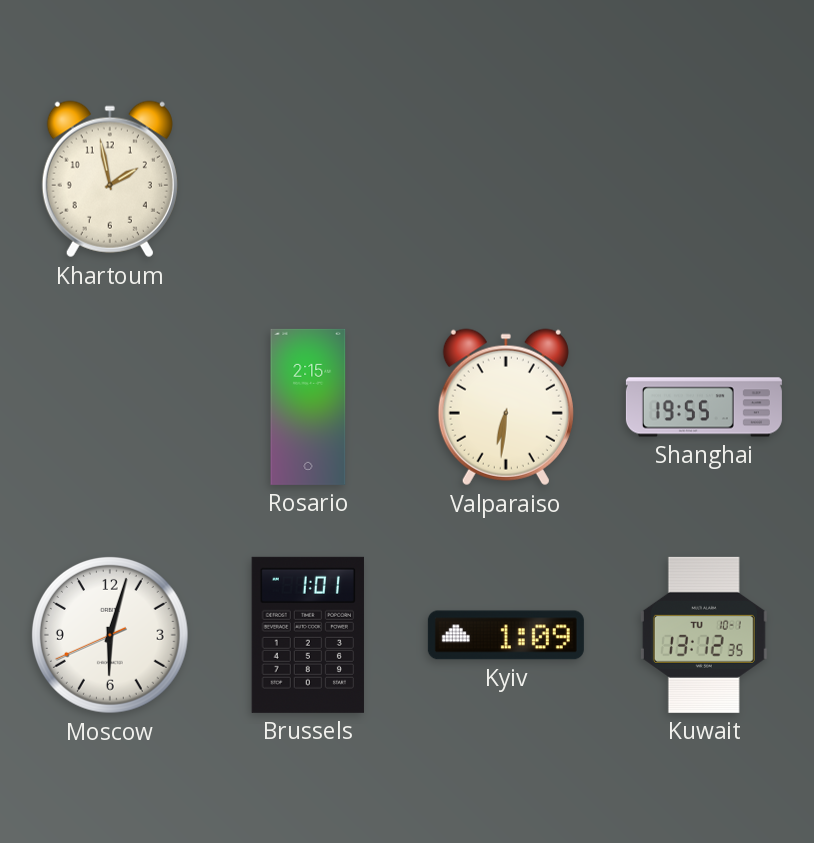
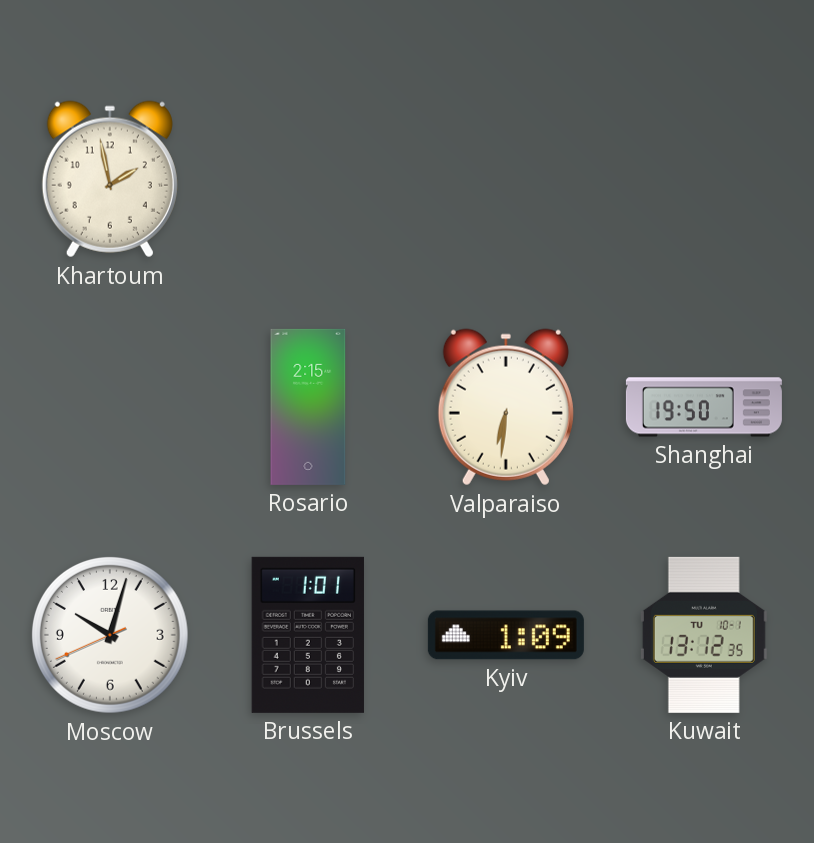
Shanghai: 19:55 -> 19:50 (704, 407)
Moscow: 6:02 -> 10:02 (110, 635)
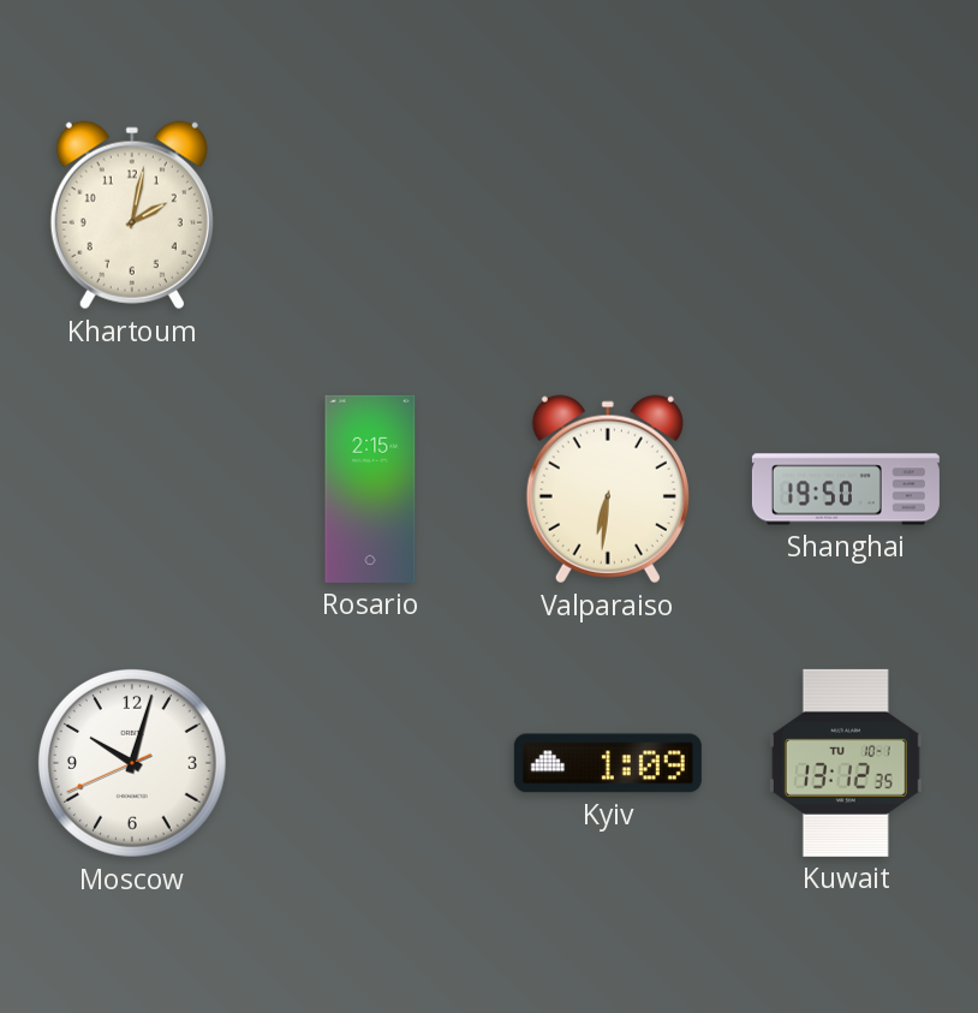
Khartoum: 1:58 -> 2:02 (132, 215)
Brussels: 1:01 -> none (308, 635)
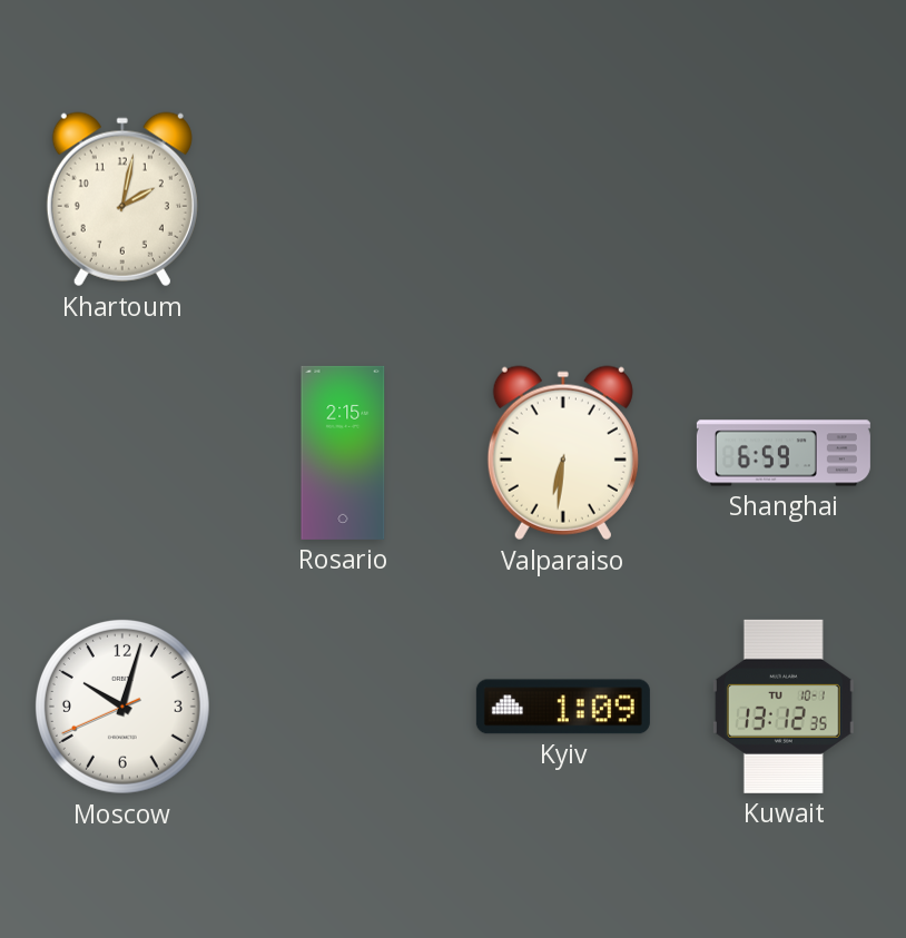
Shanghai: 19:50 -> 6:59 (784, 453)
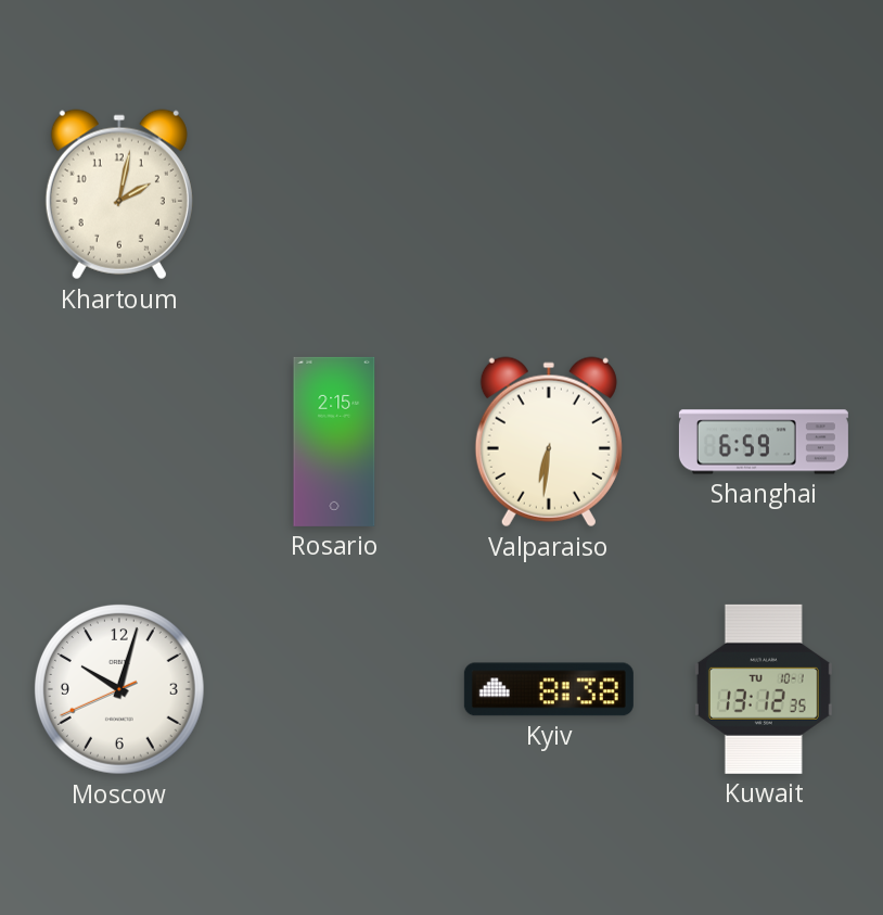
Kyiv: 1:09 -> 8:38 (549, 689)
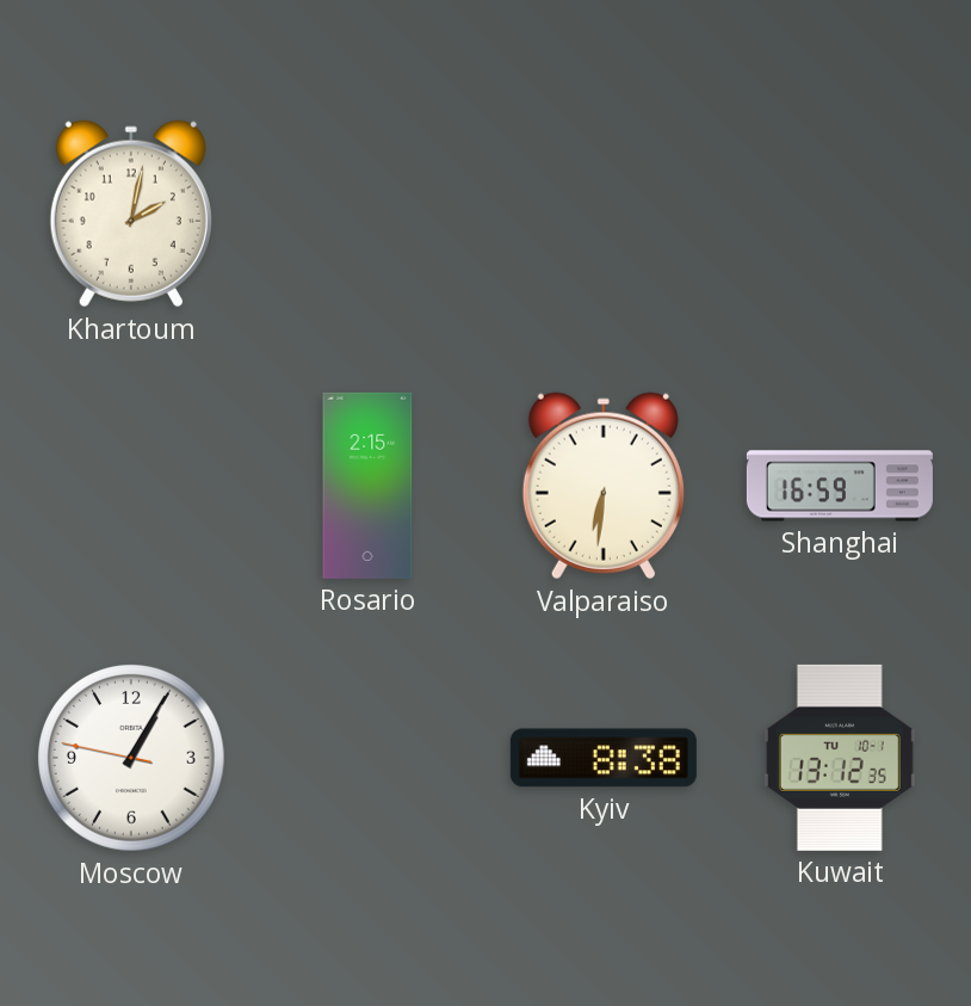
Shanghai: 6:59 -> 16:59 (840, 486)
Moscow: 10:02 -> 1:04 (131, 758)
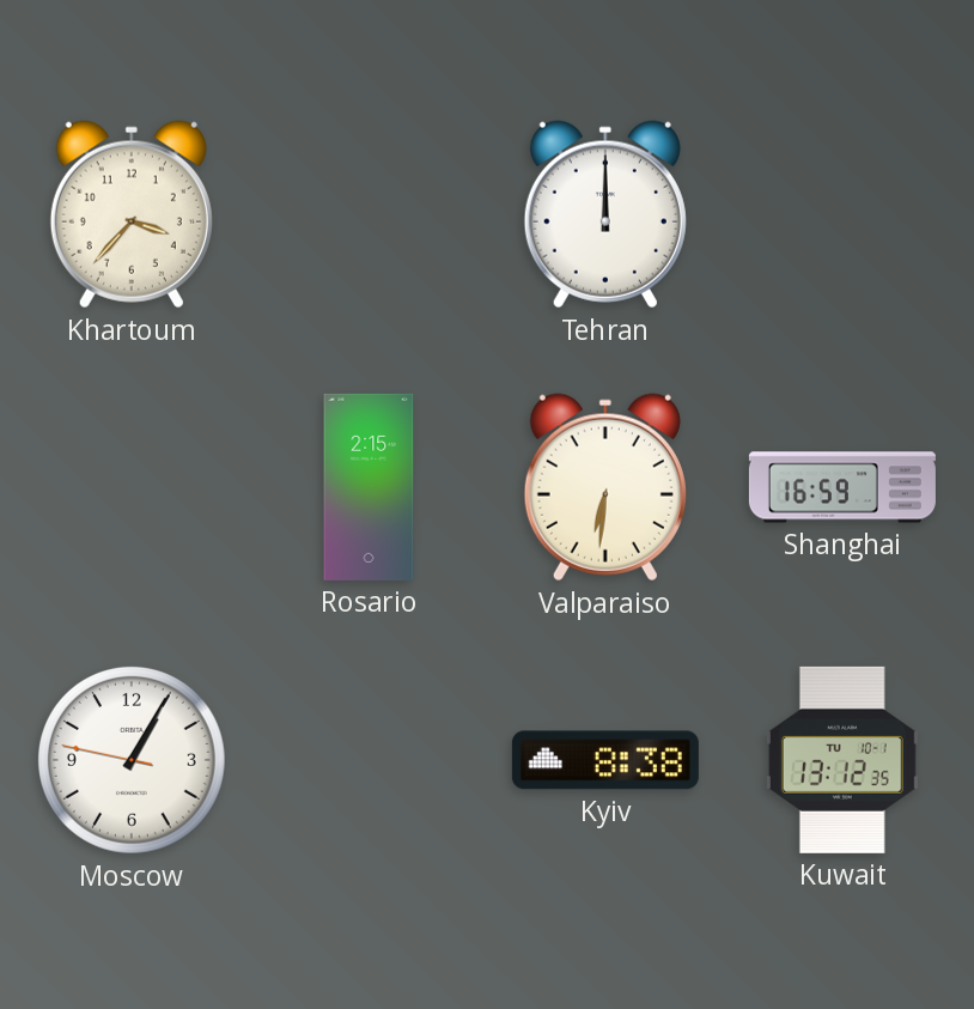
Khartoum: 2:02 -> 3:37 (132, 214)
Tehran: none -> 12:00 (605, 214)
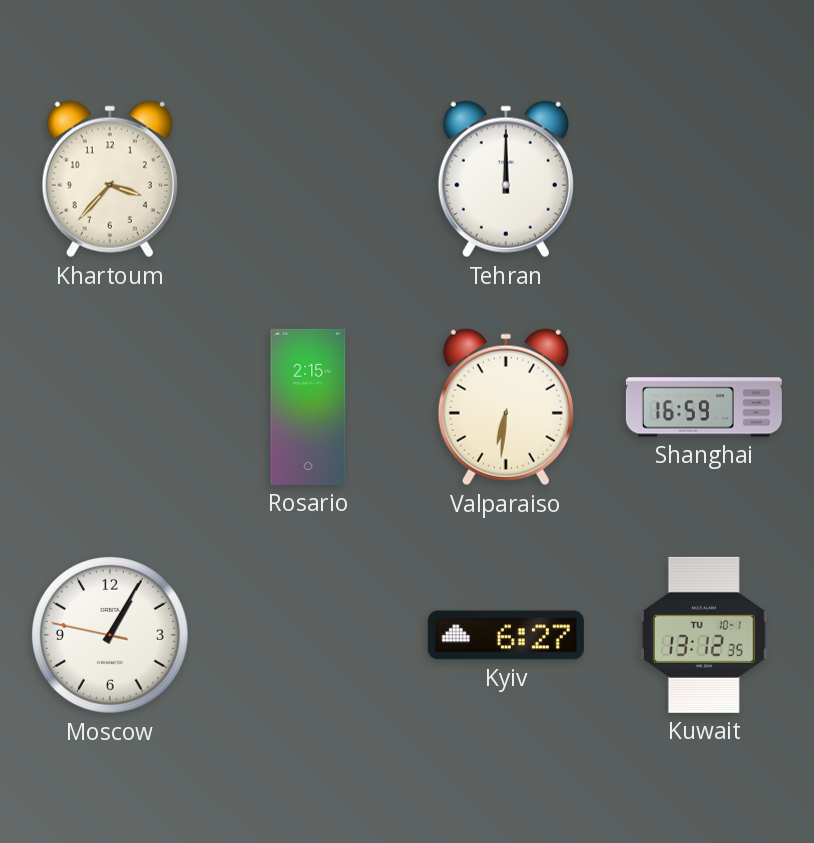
Kyiv: 8:38 -> 6:27 (506, 635)
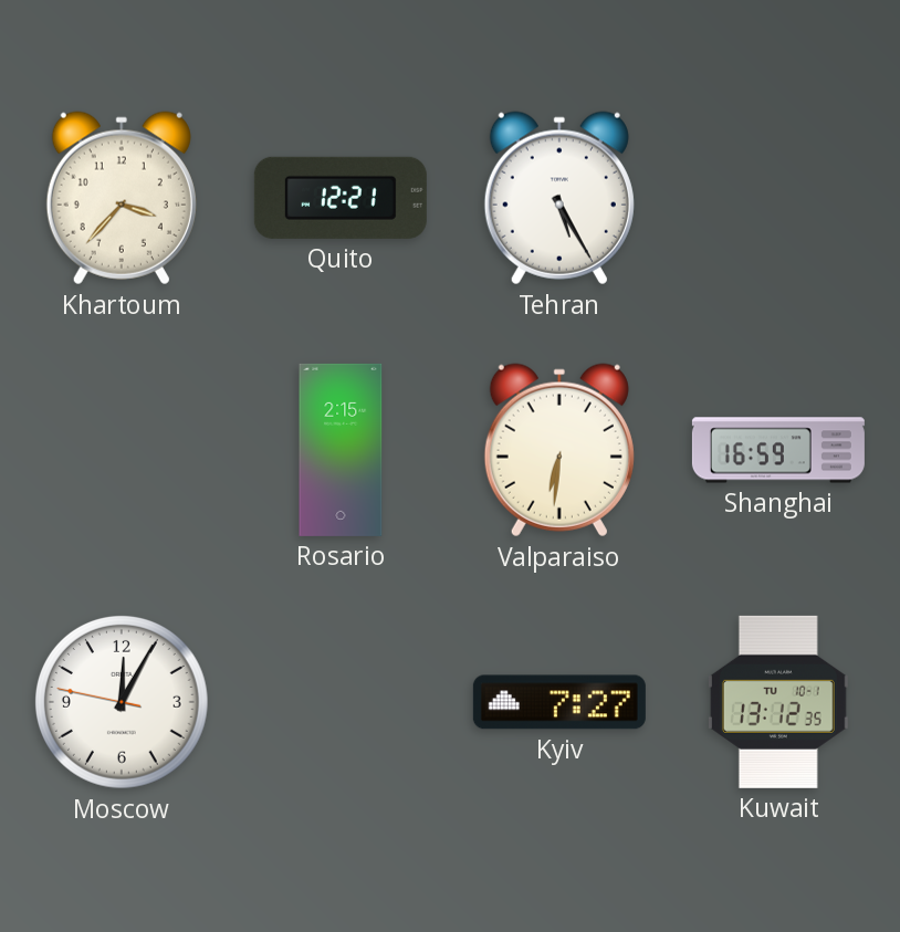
Quito: none -> 12:21 (341, 198)
Tehran: 12:00 -> 5:25 (559, 198)
Moscow: 1:04 -> 12:04 (122, 702)
Kyiv: 6:27 -> 7:27 (559, 702)
